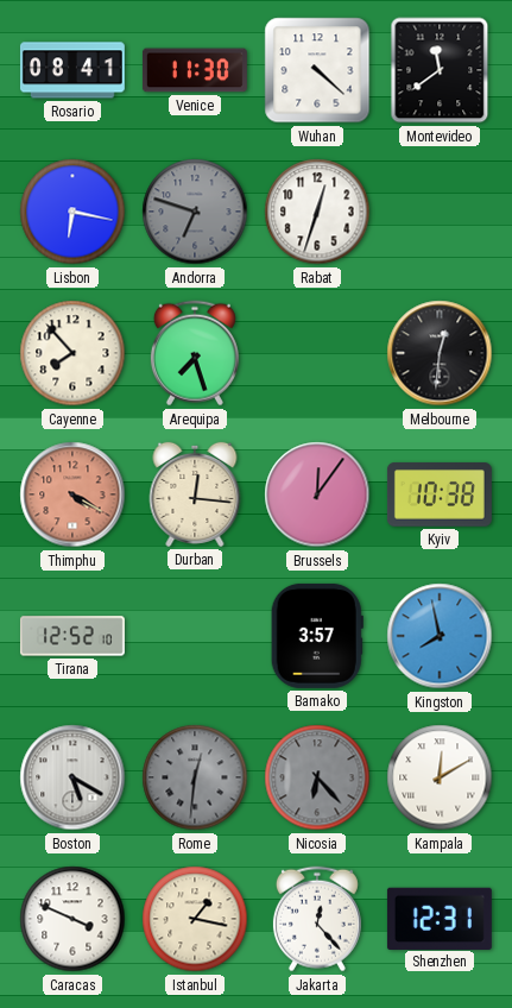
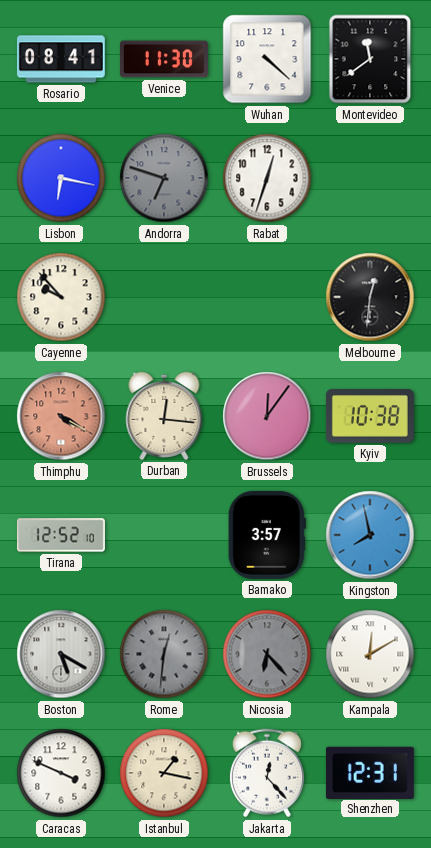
Cayenne: 7:53 -> 9:53 (61, 297)
Arequipa: 7:27 -> none (195, 353)
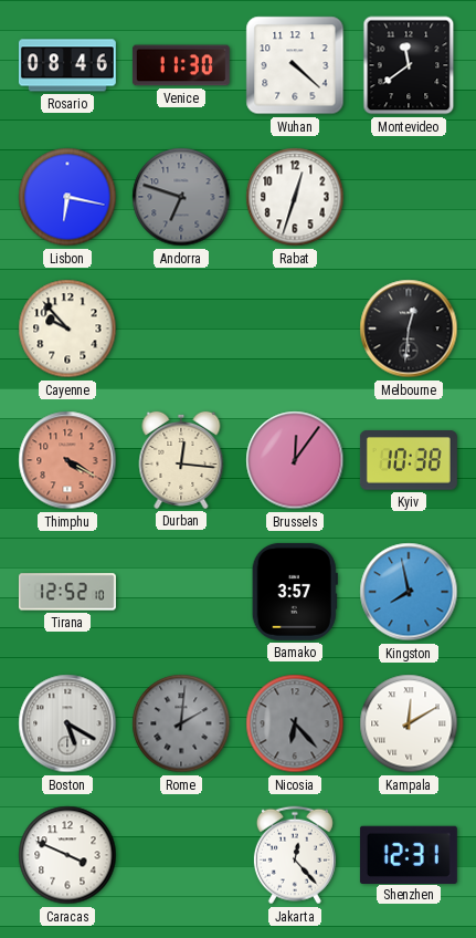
Rosario: 08:41 -> 08:46 (67, 65)
Rome: 12:31 -> 2:01 (181, 723)
Istanbul: 1:17 -> none (164, 773)
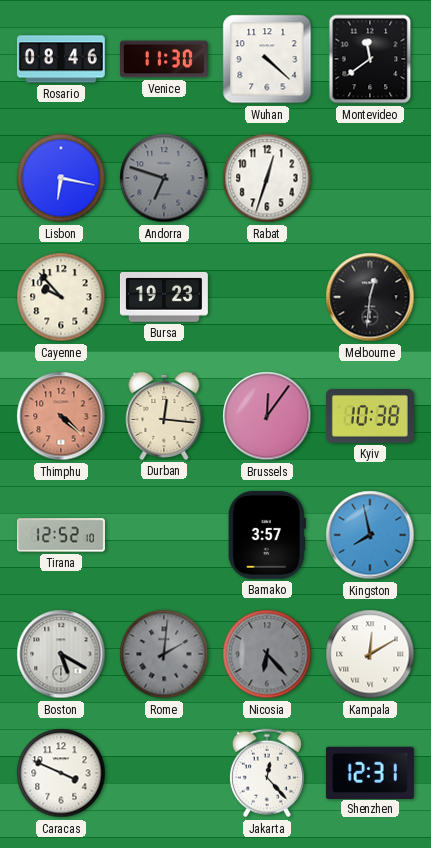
Bursa: none -> 19:23 (164, 297)
Thimphu: 4:20 -> 4:22 (61, 416)
